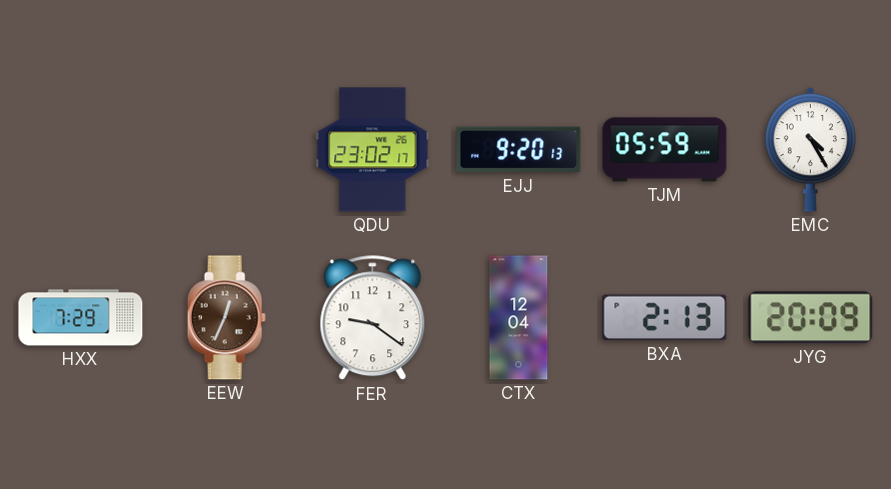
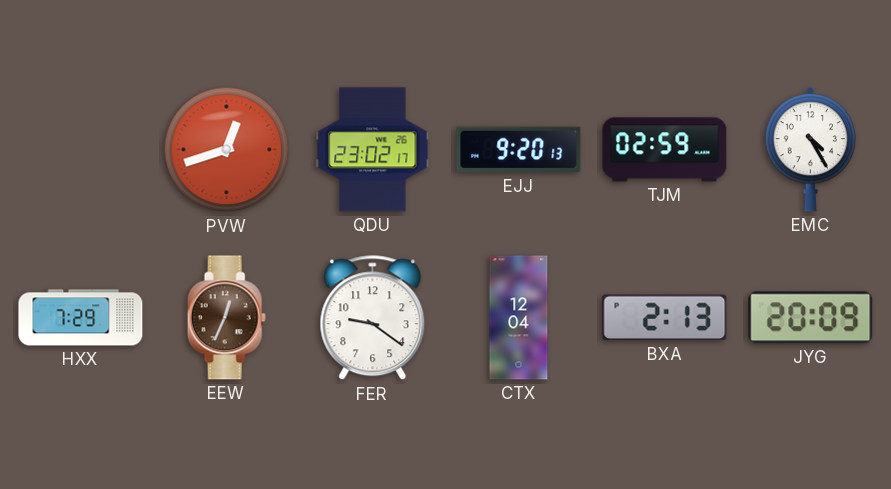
PVW: none -> 12:42 (227, 150)
TJM: 05:59 -> 02:59 (665, 150)
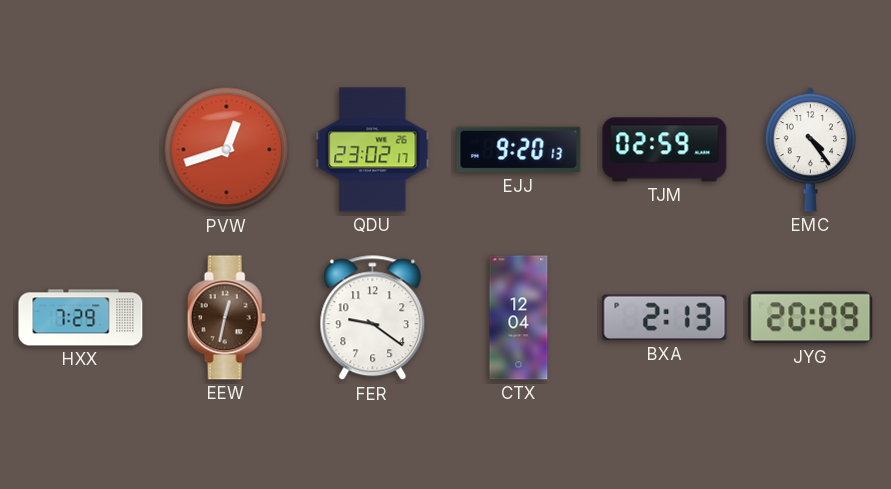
EMC: 4:25 -> 4:24 (810, 149)
EEW: 12:34 -> 12:32 (226, 318)
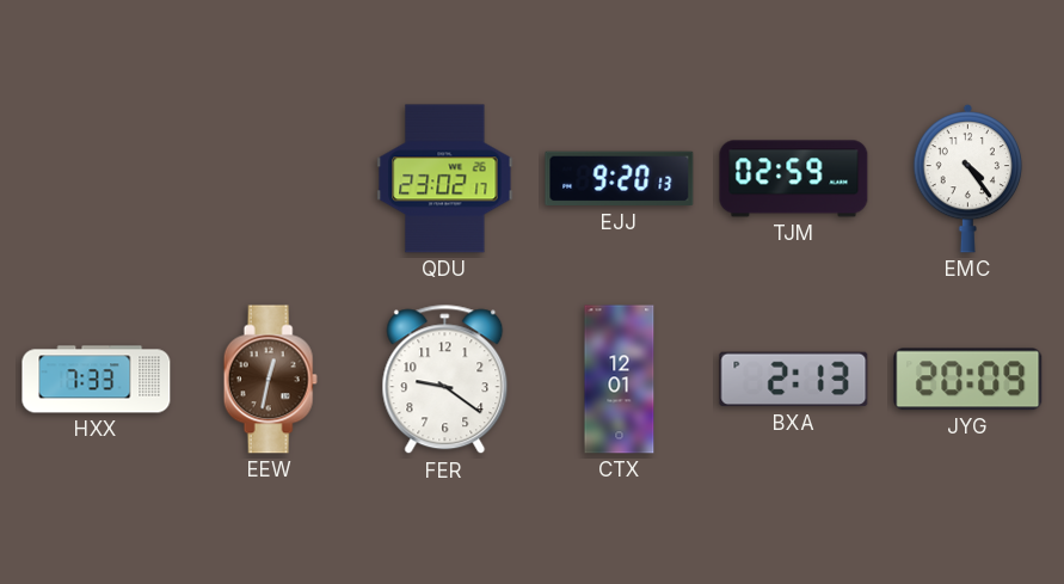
PVW: 12:42 -> none (227, 150)
HXX: 7:29 -> 7:33 (97, 380)
CTX: 12:04 -> 12:01 (620, 380)
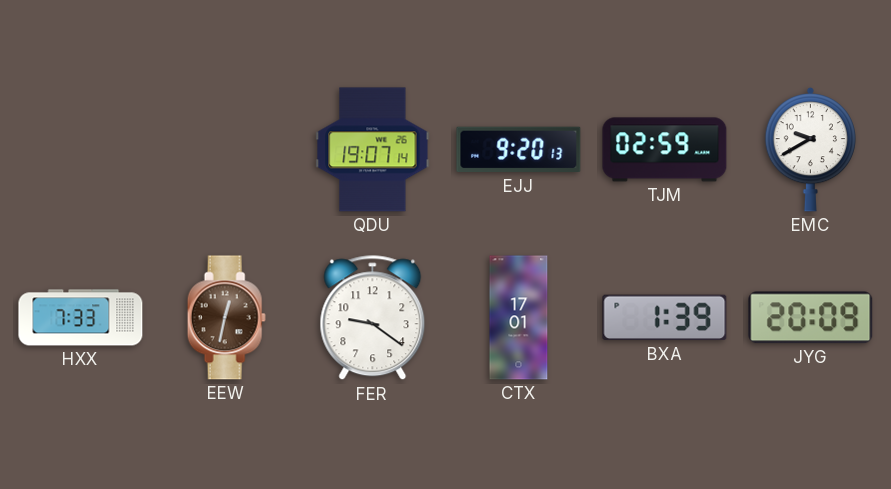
QDU: 23:02 -> 19:07 (373, 150)
EMC: 4:24 -> 9:40 (810, 149)
CTX: 12:01 -> 17:01 (519, 318)
BXA: 2:13 -> 1:39 (665, 318)
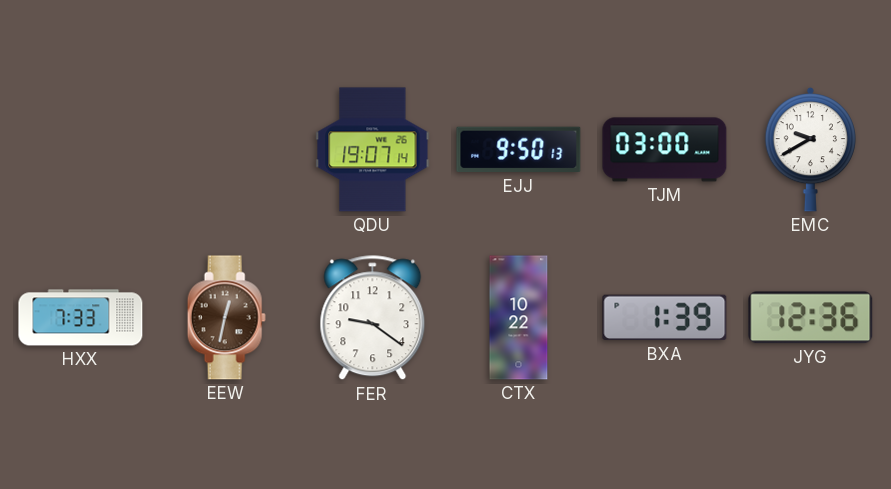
EJJ: 9:20 -> 9:50 (519, 150)
TJM: 02:59 -> 03:00 (665, 150)
CTX: 17:01 -> 10:22 (519, 318)
JYG: 20:09 -> 12:36 (811, 318)
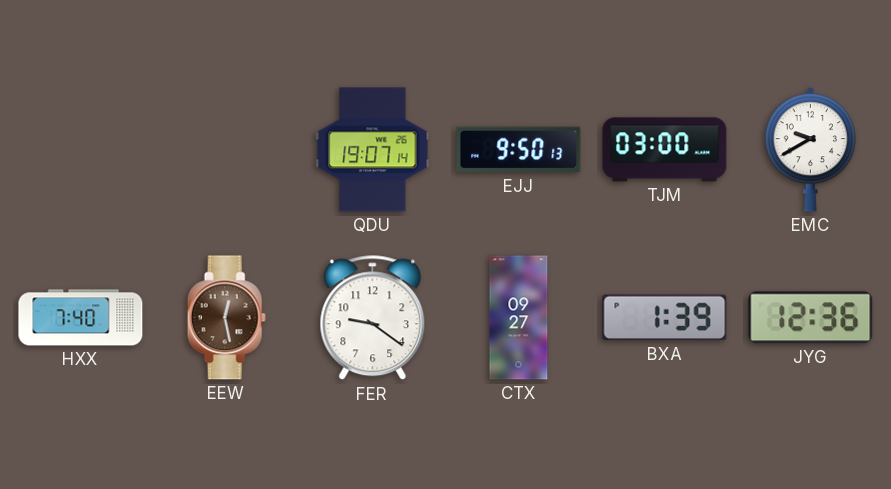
HXX: 7:33 -> 7:40 (81, 318)
EEW: 12:32 -> 12:28 (226, 318)
CTX: 10:22 -> 09:27 (519, 318)
